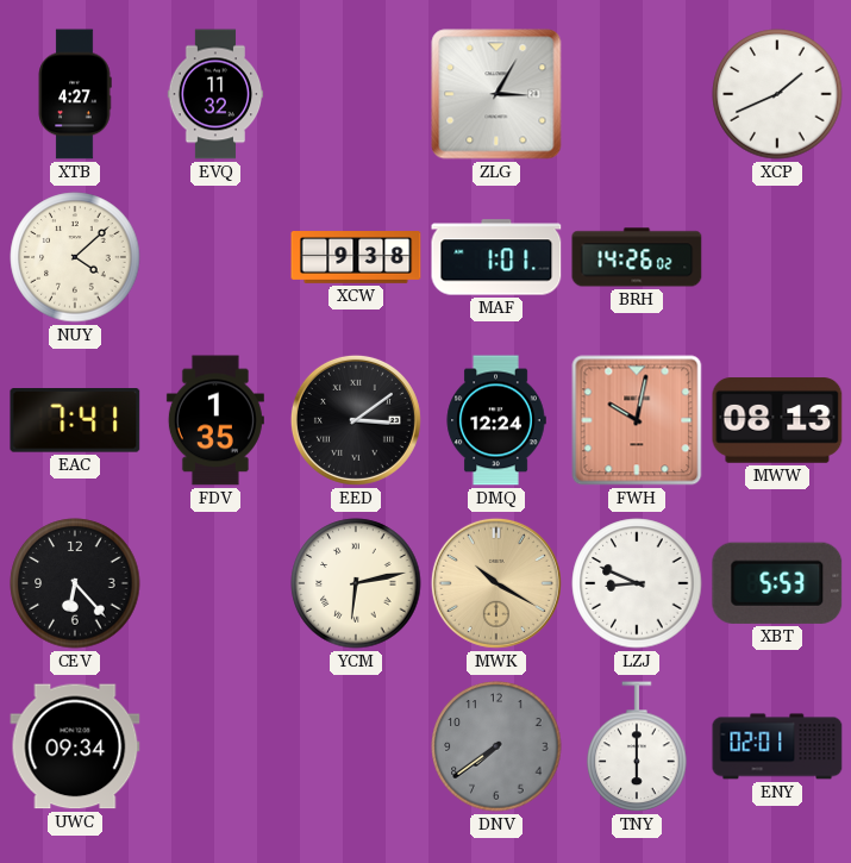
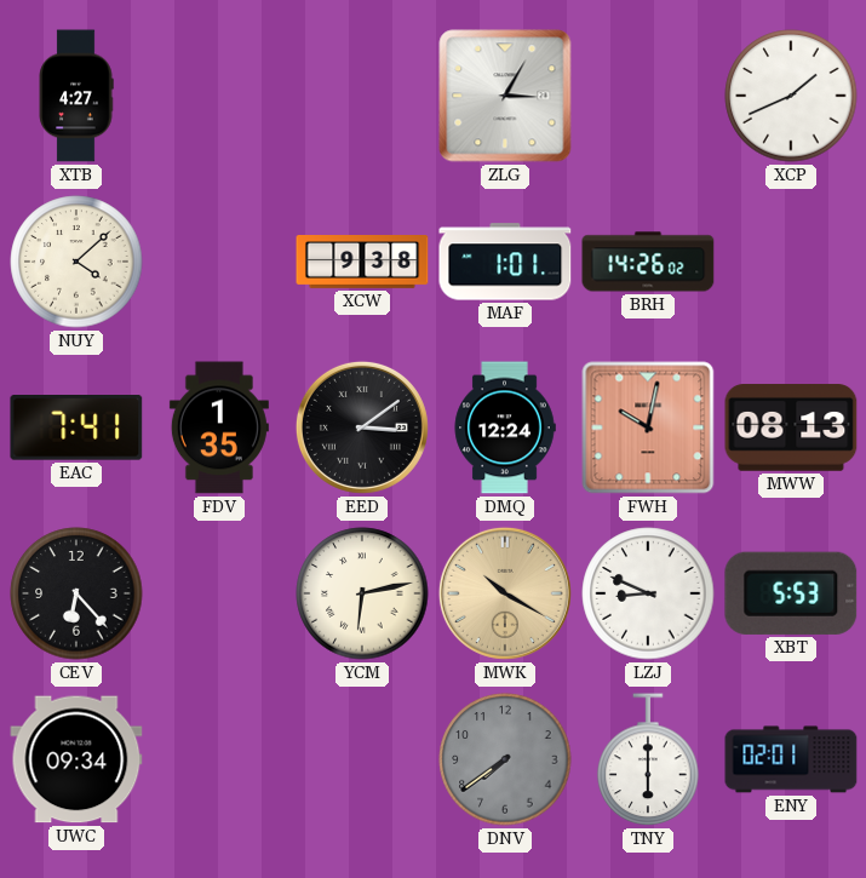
EVQ: 11:32 -> none (215, 94)
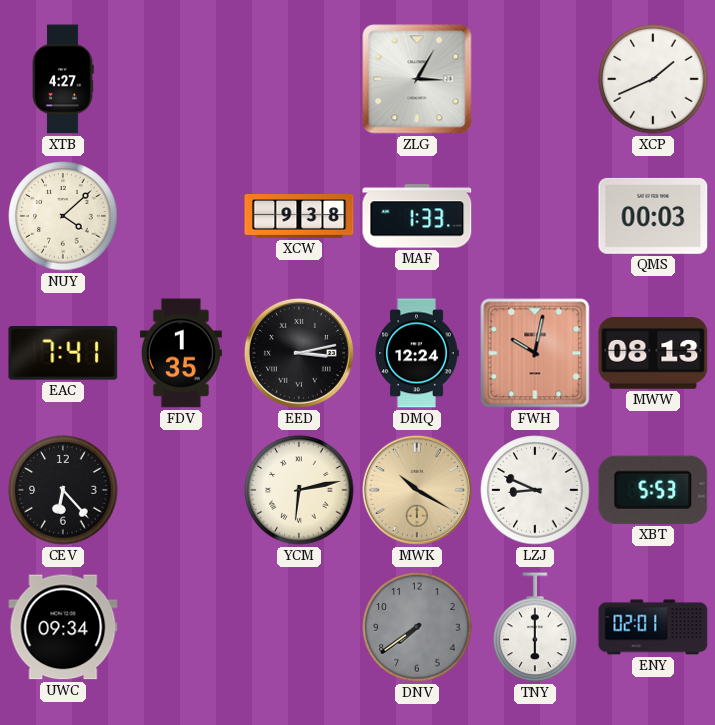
MAF: 1:01 -> 1:33 (417, 216)
BRH: 14:26 -> none (648, 262)
QMS: none -> 00:03 (653, 216)
EED: 3:09 -> 3:13 (299, 353)
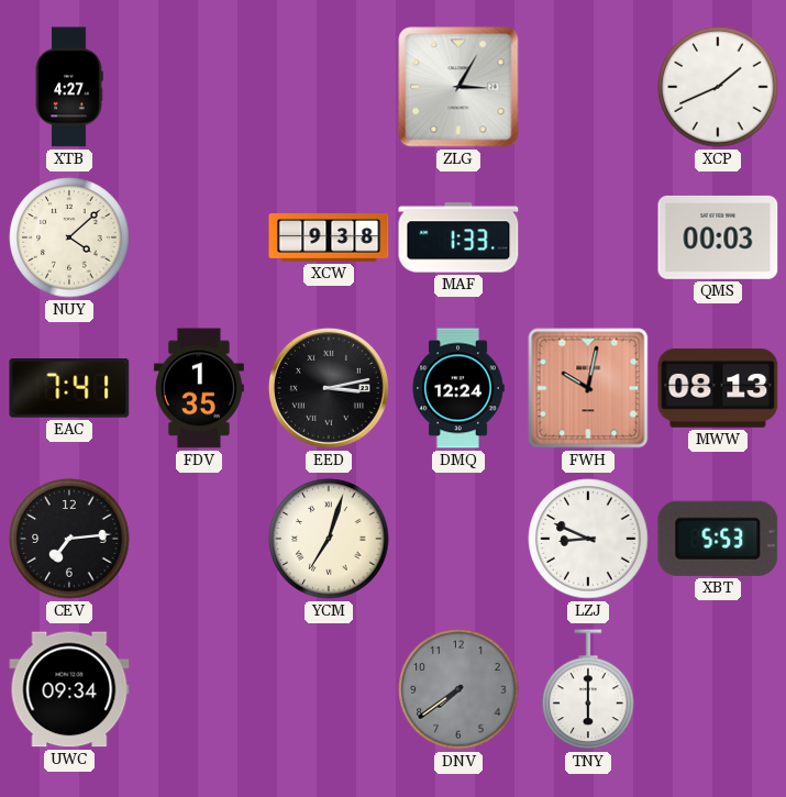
CEV: 6:23 -> 7:14 (69, 539)
YCM: 6:13 -> 7:03 (329, 539)
MWK: 10:20 -> none (417, 490)
ENY: 02:01 -> none (653, 627)
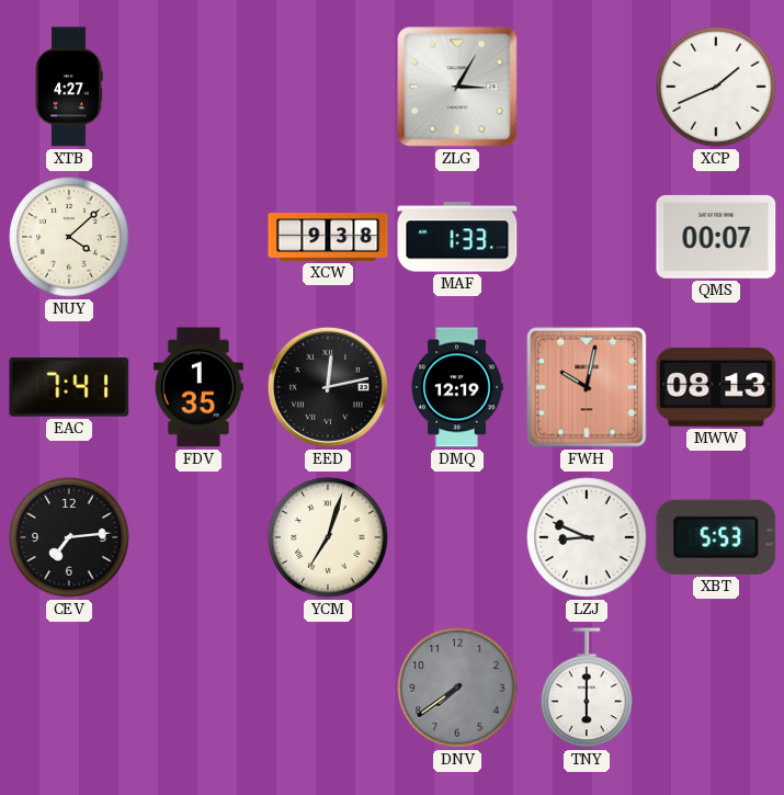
QMS: 00:03 -> 00:07 (716, 237)
EED: 3:13 -> 12:13 (328, 387)
DMQ: 12:24 -> 12:19 (457, 387)
UWC: 09:34 -> none (69, 689)
